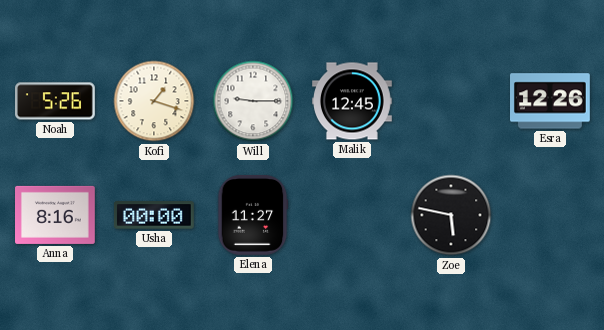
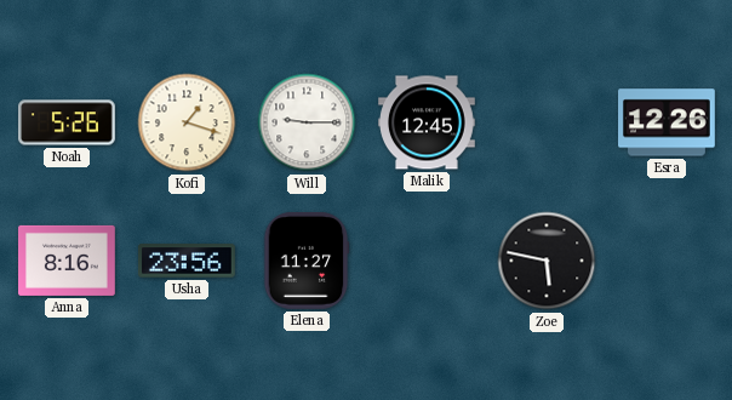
Usha: 00:00 -> 23:56 (187, 261)
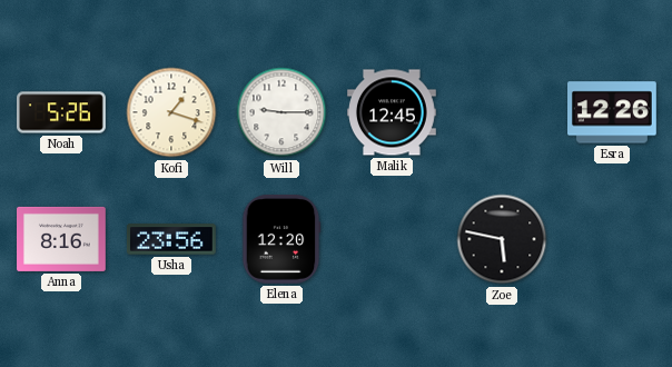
Elena: 11:27 -> 12:20 (281, 240)
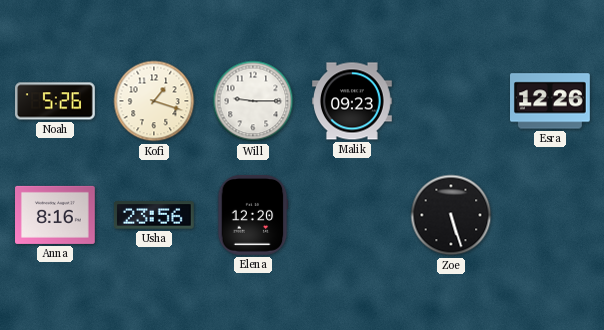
Malik: 12:45 -> 09:23 (353, 101)
Zoe: 5:47 -> 5:27 (451, 215)
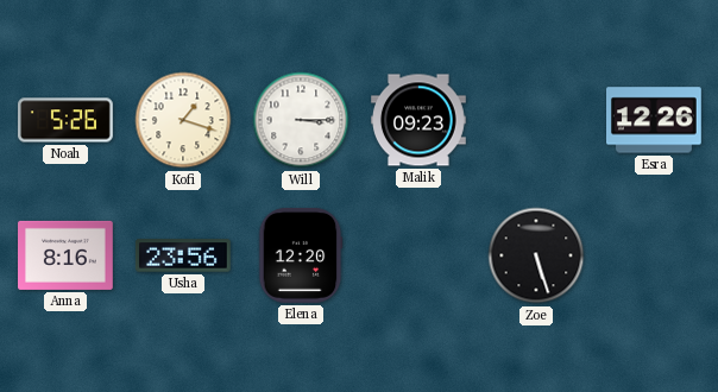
Will: 9:15 -> 3:15 (301, 120)
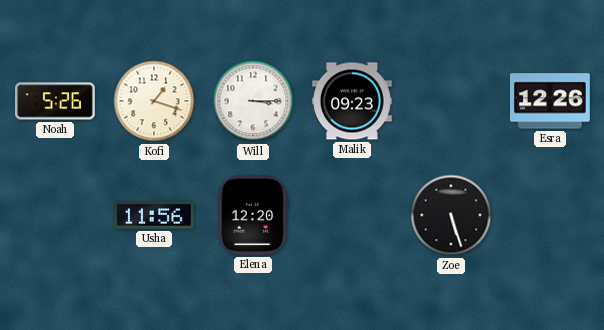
Anna: 8:16 -> none (67, 255)
Usha: 23:56 -> 11:56 (154, 215)
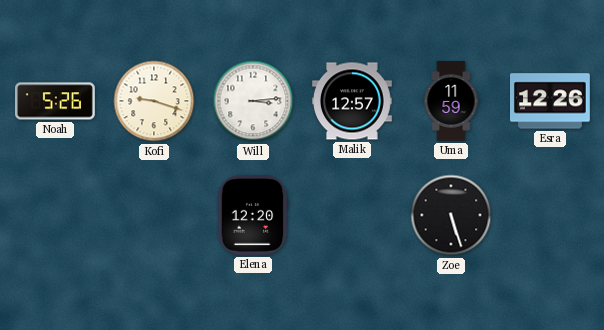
Kofi: 1:18 -> 9:18 (154, 101)
Will: 3:15 -> 3:14 (253, 101)
Malik: 09:23 -> 12:57 (353, 101)
Uma: none -> 11:59 (451, 101)
Usha: 11:56 -> none (154, 215)
